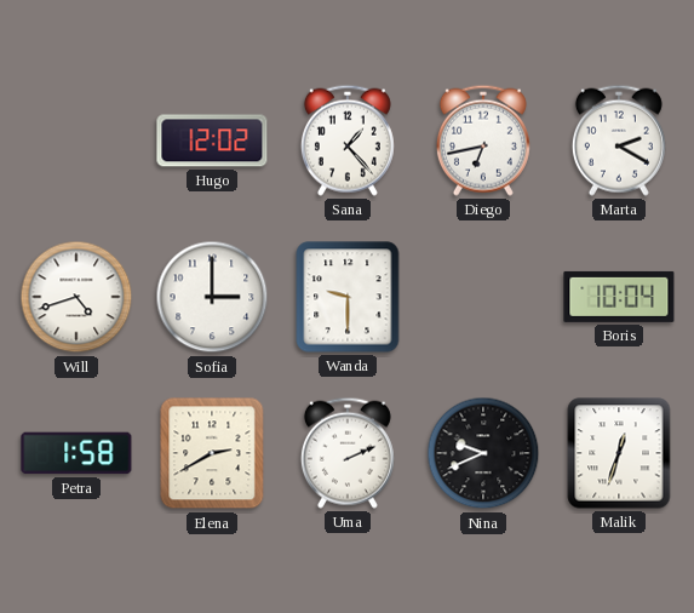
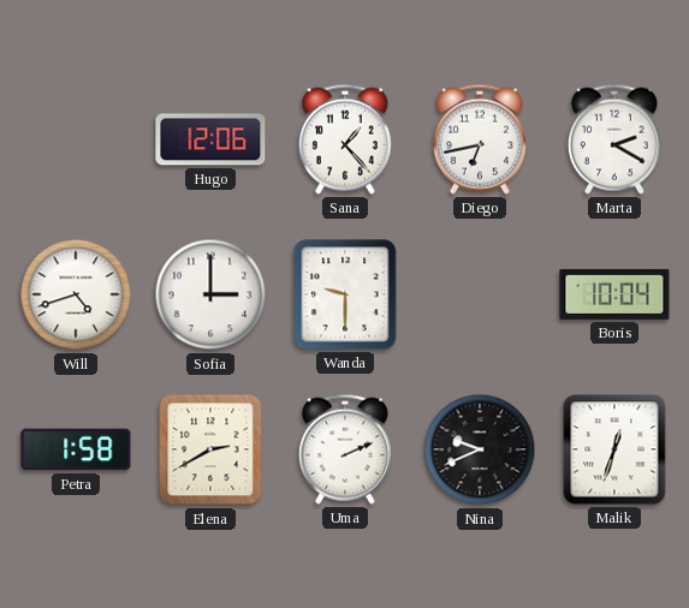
Hugo: 12:02 -> 12:06 (210, 139)
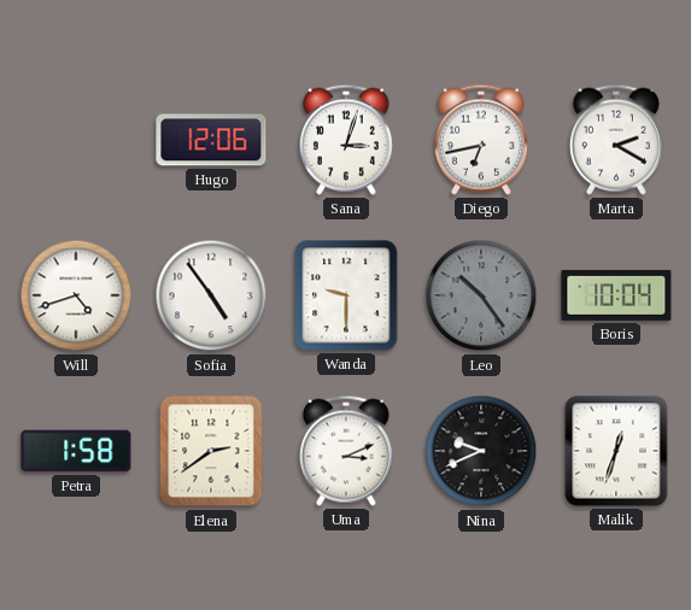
Sana: 1:23 -> 3:03 (346, 140)
Sofia: 3:00 -> 4:54 (211, 295)
Leo: none -> 10:24 (481, 295)
Elena: 2:40 -> 2:39 (211, 451)
Uma: 2:11 -> 3:11 (346, 451)
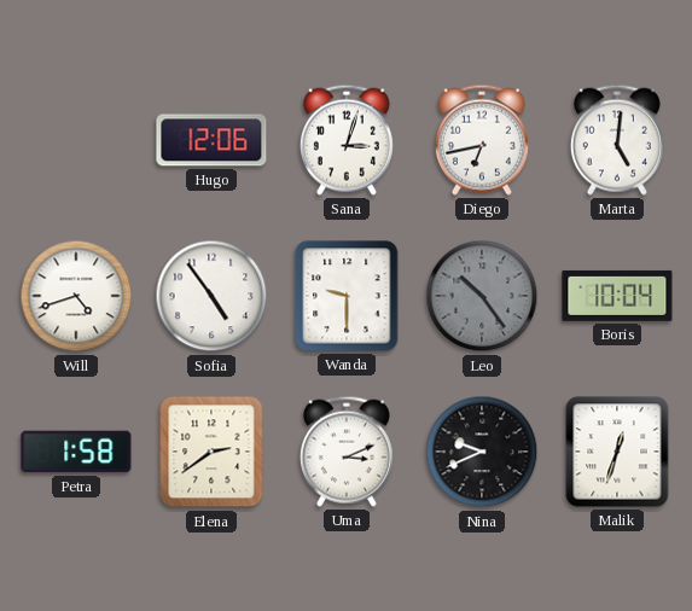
Marta: 2:20 -> 5:01 (617, 140)
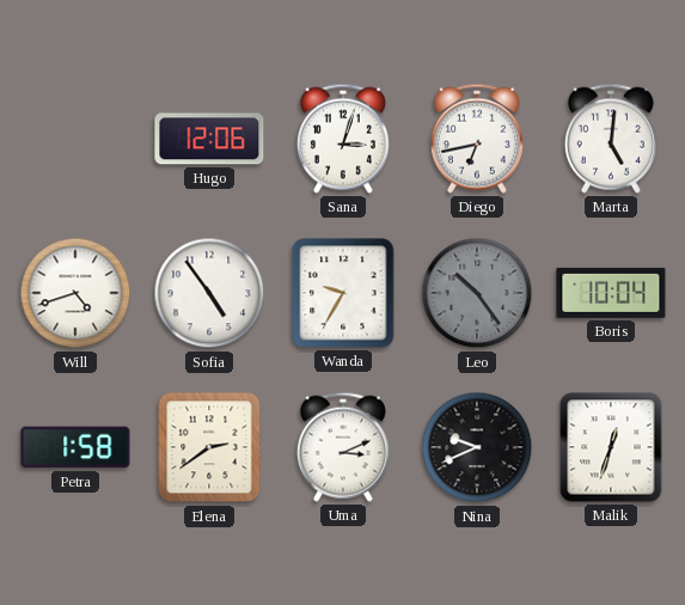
Wanda: 9:30 -> 9:35 (343, 293)
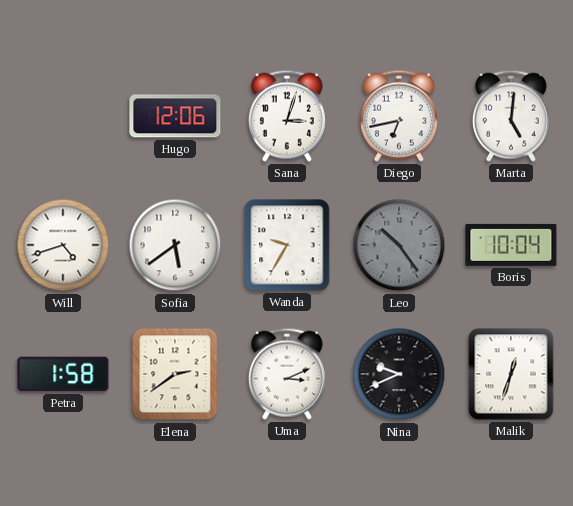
Sofia: 4:54 -> 5:39 (175, 245)
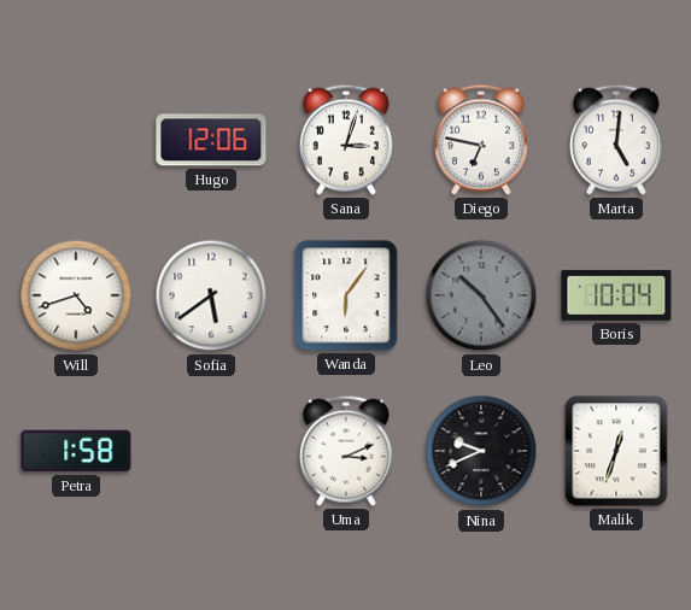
Diego: 6:43 -> 6:47 (481, 140)
Wanda: 9:35 -> 6:06 (346, 295)
Elena: 2:39 -> none (175, 374)
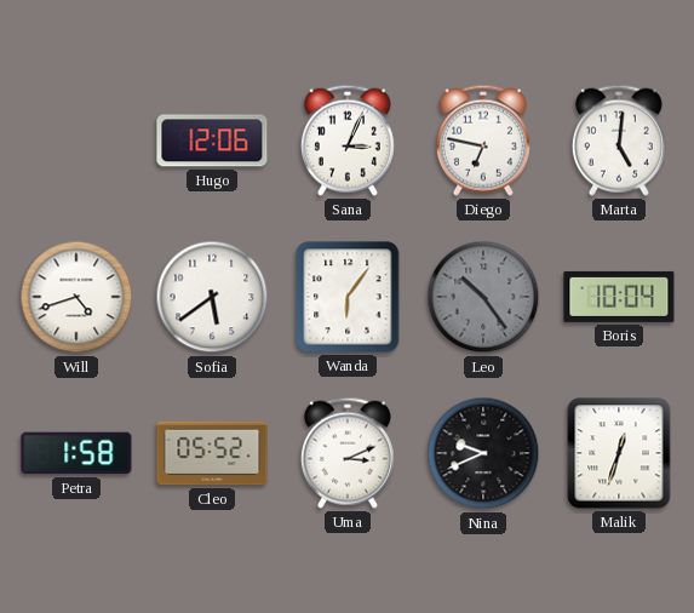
Sana: 3:03 -> 3:04 (348, 141)
Cleo: none -> 05:52 (212, 453)
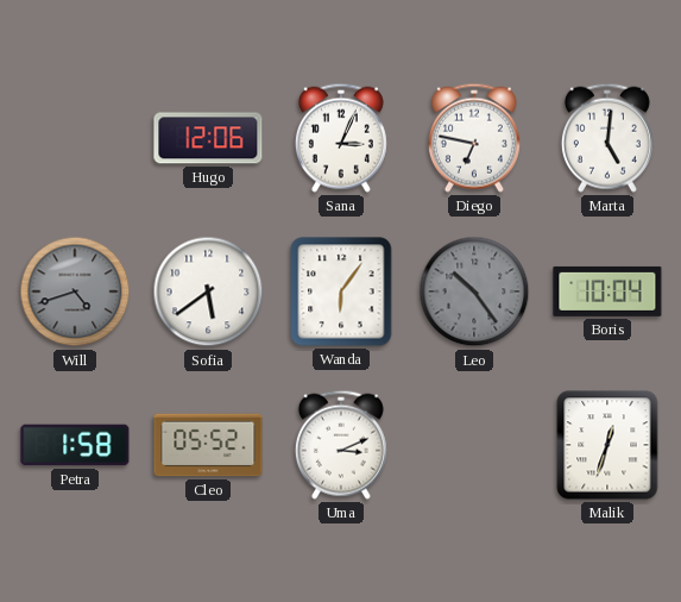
Will dial: white -> grey (75, 291)
Nina: 9:41 -> none (483, 453)
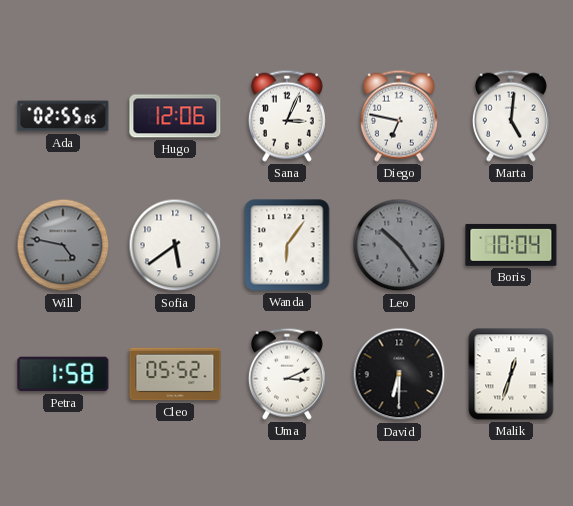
Ada: none -> 02:55 (63, 116)
Will: 4:42 -> 4:47 (63, 245)
David: none -> 6:30 (399, 374)
